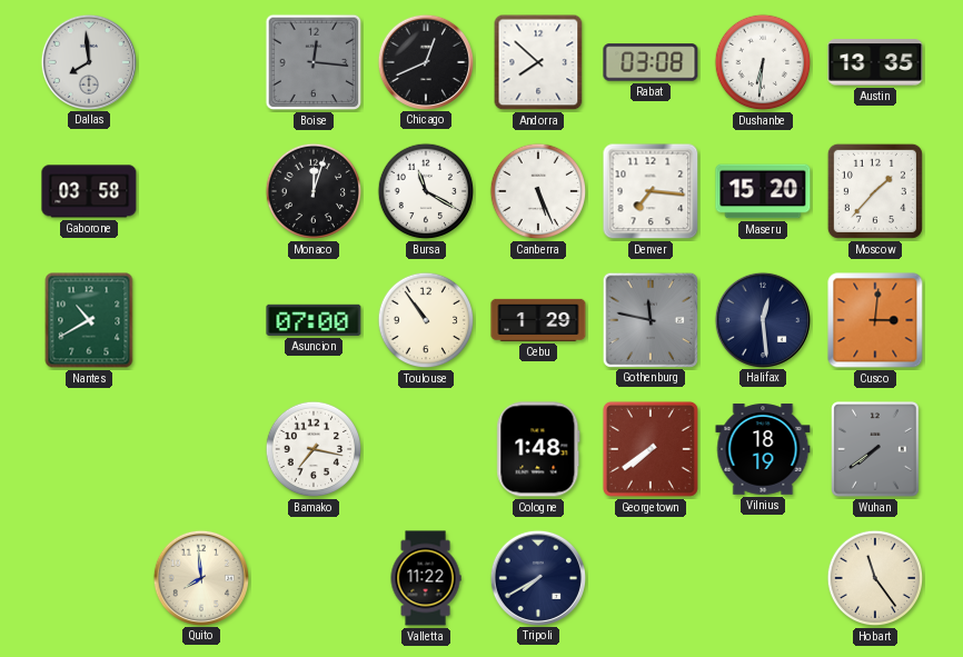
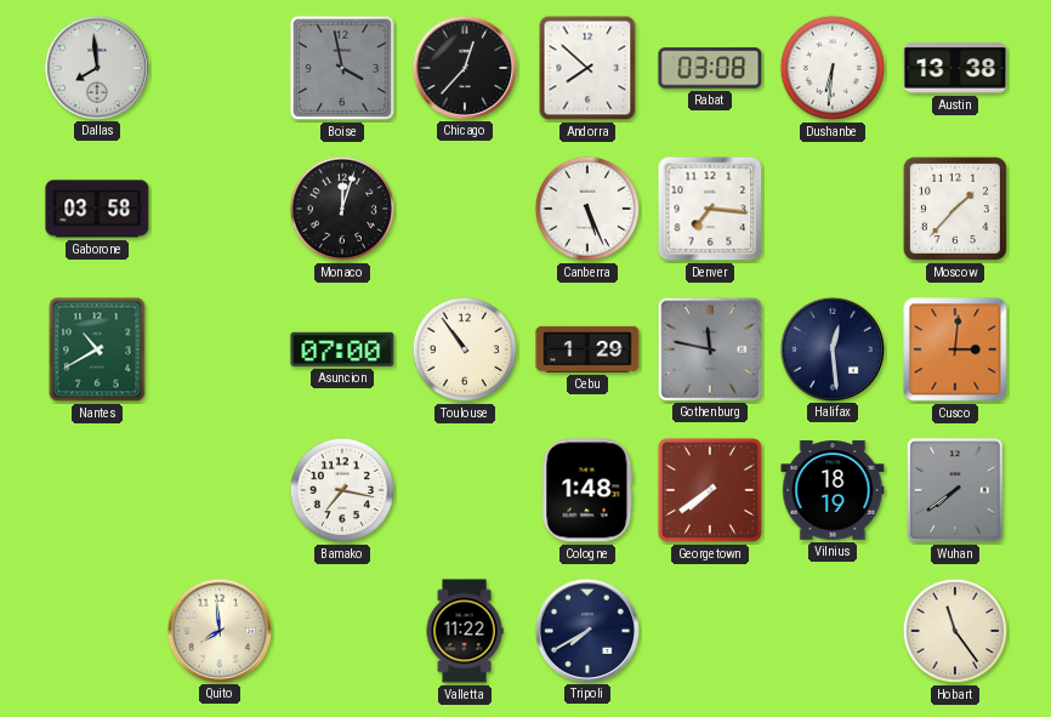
Boise: 12:16 -> 3:58 (342, 68)
Chicago: 12:41 -> 12:37 (464, 67)
Austin: 13:35 -> 13:38 (955, 68)
Bursa: 11:20 -> none (426, 191)
Maseru: 15:20 -> none (763, 191)
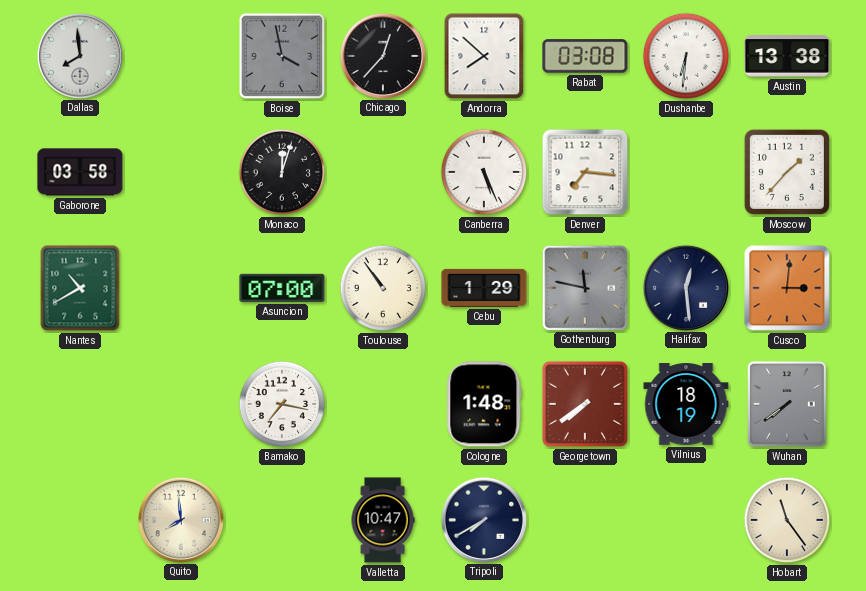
Valletta: 11:22 -> 10:47 (383, 520)
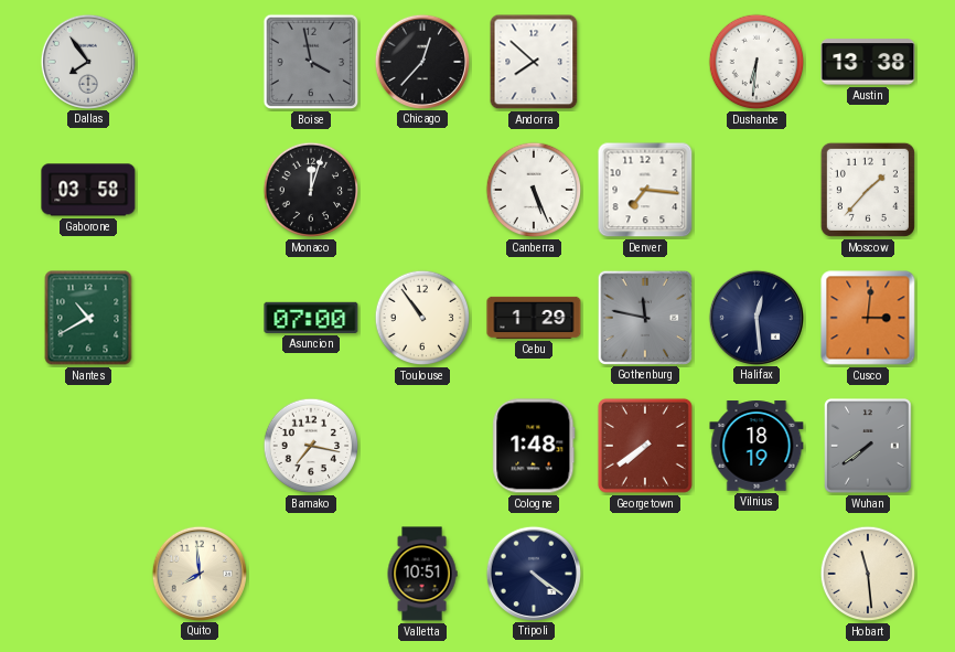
Dallas: 7:59 -> 7:54 (87, 61)
Rabat: 03:08 -> none (585, 56)
Valletta: 10:47 -> 10:51 (422, 574)
Tripoli: 7:40 -> 4:21 (533, 573)
Hobart: 11:24 -> 11:29 (868, 574)
